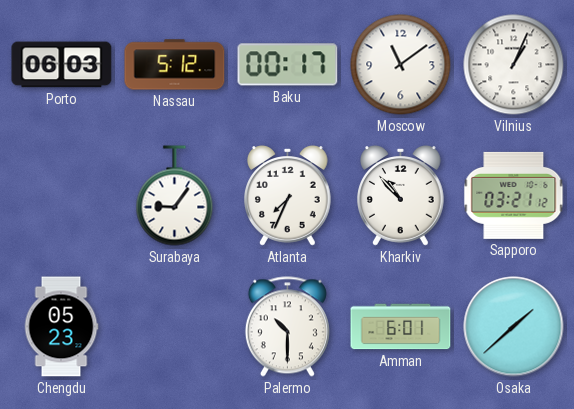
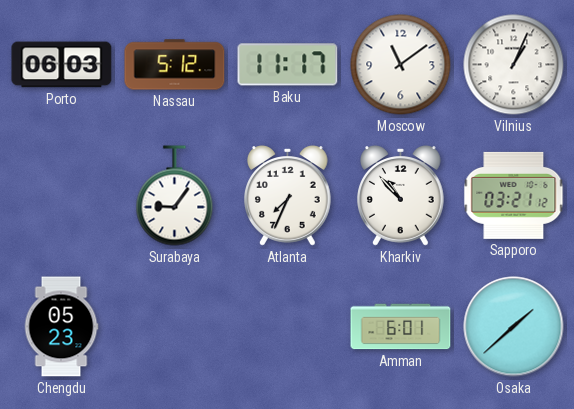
Baku: 00:17 -> 11:17 (288, 65)
Palermo: 10:30 -> none (287, 327)
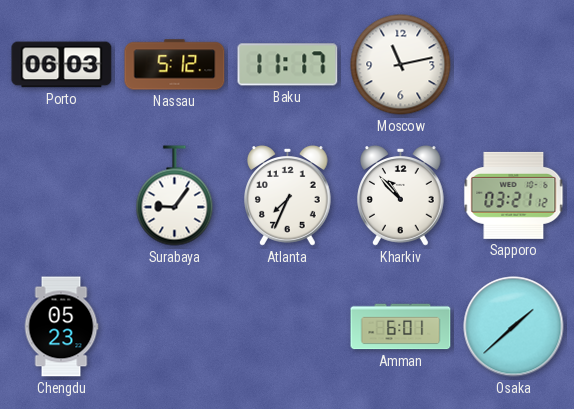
Moscow: 11:09 -> 11:13 (401, 65)
Vilnius: 1:04 -> none (514, 65)
